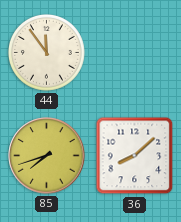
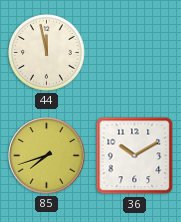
44: 11:54 -> 11:58 (47, 53)
36: 8:08 -> 10:10 (135, 156)
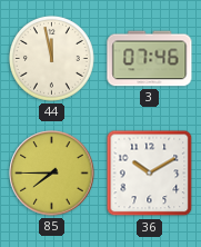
3: none -> 07:46 (150, 59)
85: 7:42 -> 7:45 (52, 174)
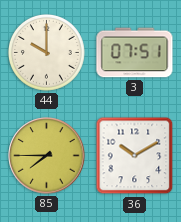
44: 11:58 -> 10:00 (47, 53)
3: 07:46 -> 07:51 (135, 53)
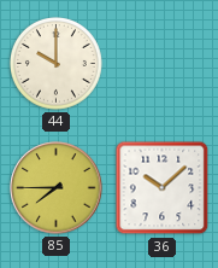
3: 07:51 -> none (135, 53)
36: 10:10 -> 10:08 (163, 188)
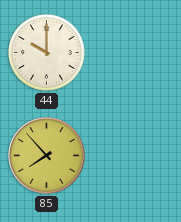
85: 7:45 -> 7:53 (47, 156)
36: 10:08 -> none (163, 188)
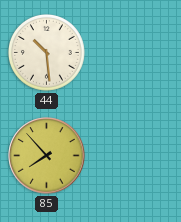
44: 10:00 -> 10:29 (47, 53)
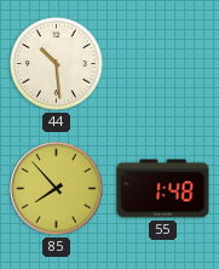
55: none -> 1:48 (163, 189)
